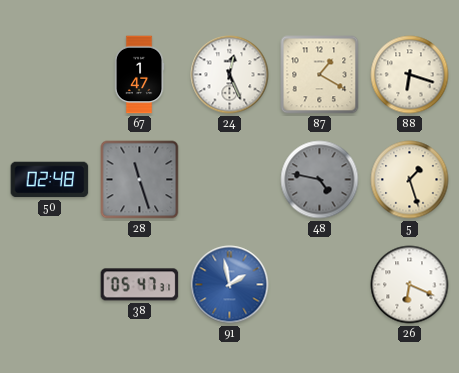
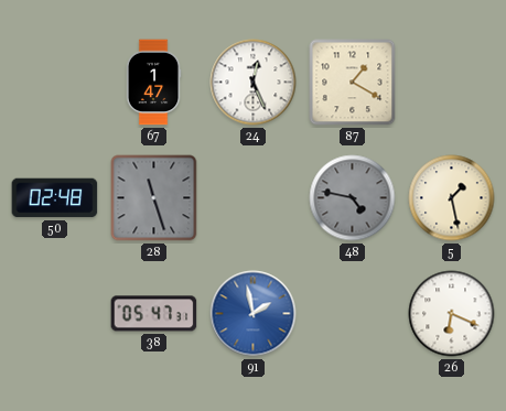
88: 6:18 -> none (410, 75)
5: 1:27 -> 1:28 (452, 198)
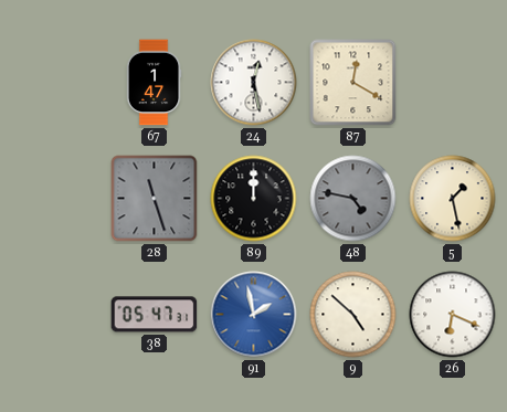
24: 12:26 -> 12:28 (254, 83)
87: 1:20 -> 12:20 (353, 83)
50: 02:48 -> none (55, 198)
89: none -> 12:00 (254, 199)
9: none -> 4:52 (353, 315)
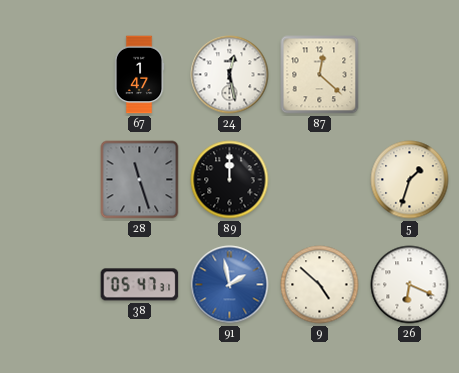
87: 12:20 -> 12:22 (320, 75)
48: 4:47 -> none (353, 199)
5: 1:28 -> 1:33 (410, 180)
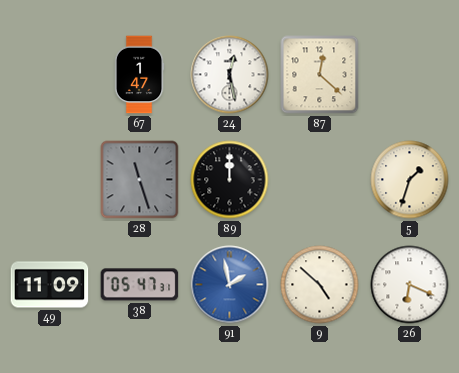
49: none -> 11:09 (50, 285)
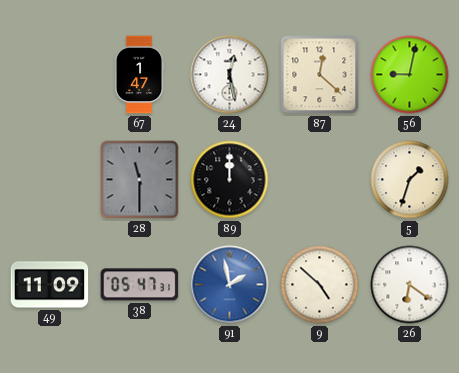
56: none -> 9:02 (410, 75)
28: 11:27 -> 11:30 (140, 180)
26: 6:19 -> 6:21 (410, 285)
